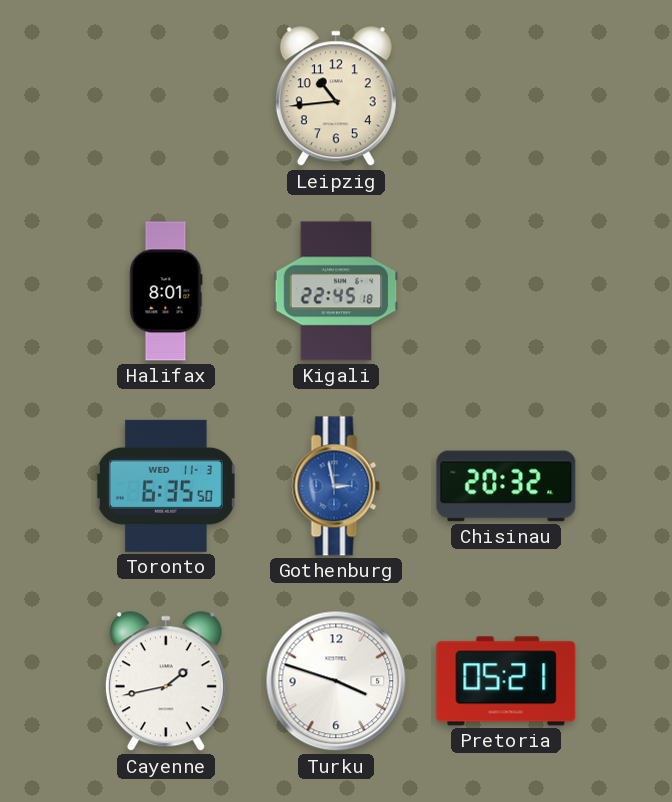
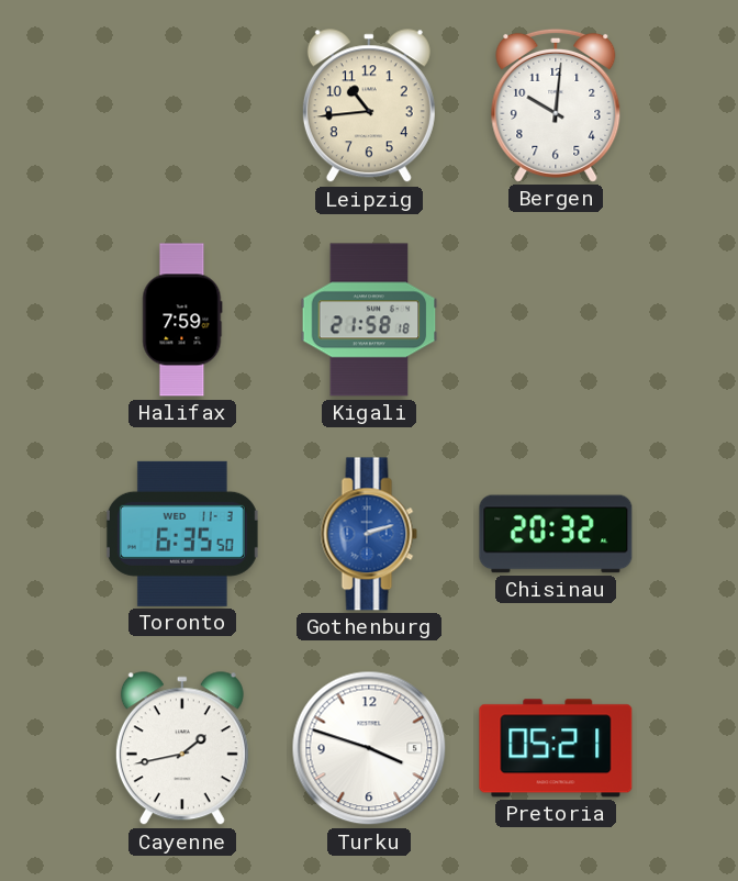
Bergen: none -> 10:01 (556, 105)
Halifax: 8:01 -> 7:59 (182, 320)
Kigali: 22:45 -> 21:58 (369, 320)
Gothenburg: 2:58 -> 2:12 (369, 534)
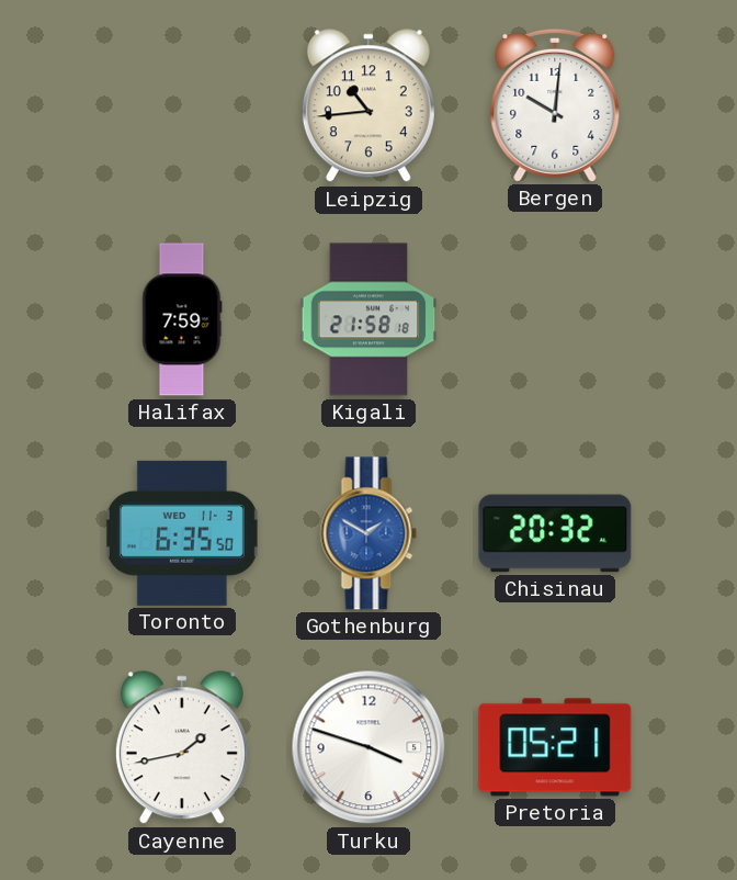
Gothenburg: 2:12 -> 1:50 (368, 533)
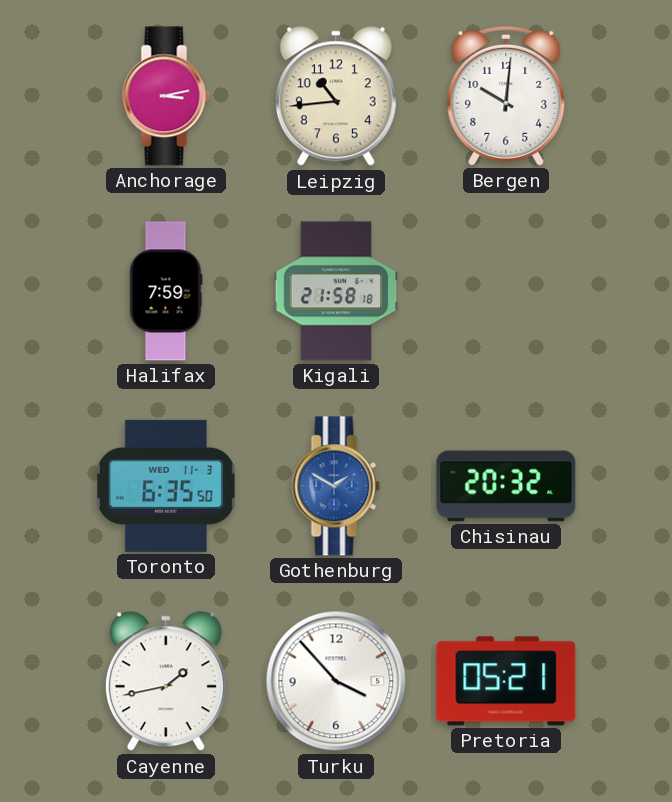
Anchorage: none -> 3:13 (166, 96)
Turku: 3:48 -> 3:53 (336, 681)
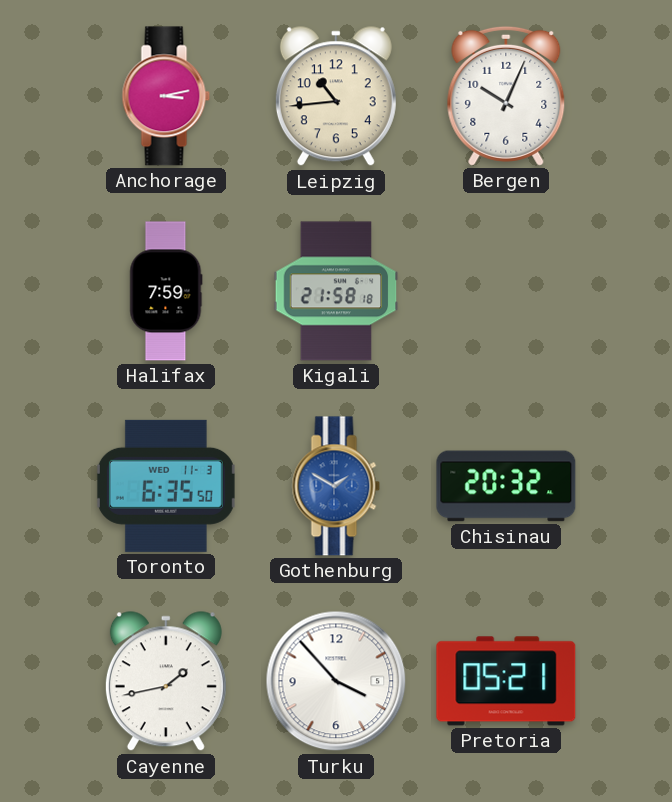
Bergen: 10:01 -> 10:04 (506, 96)
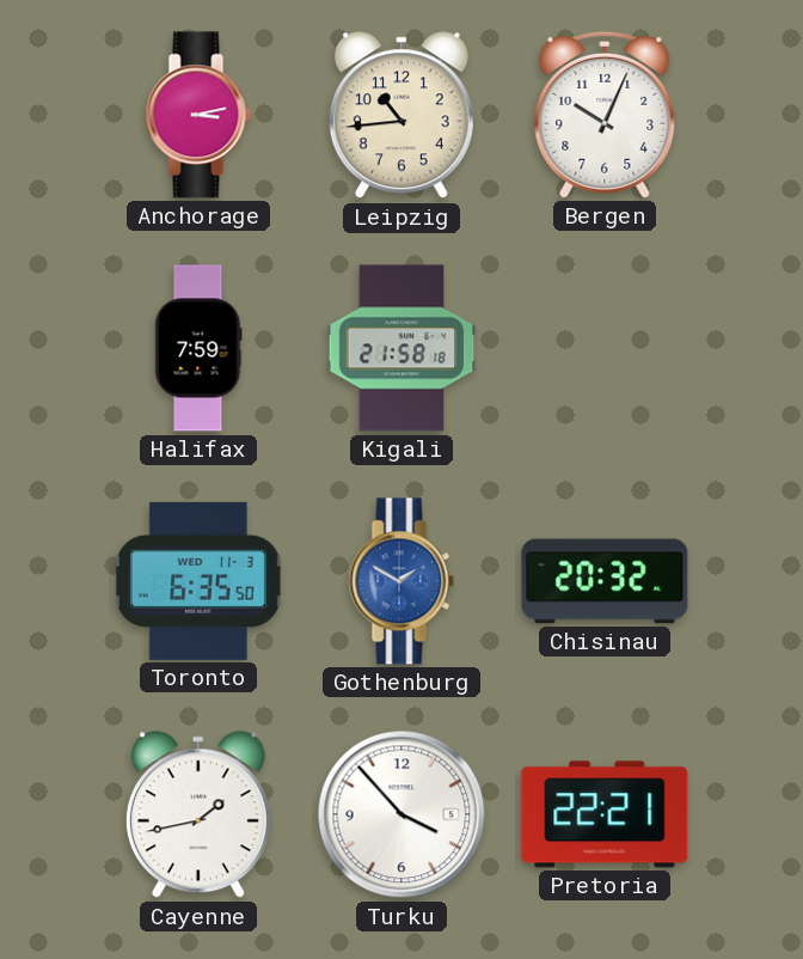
Pretoria: 05:21 -> 22:21 (605, 814)
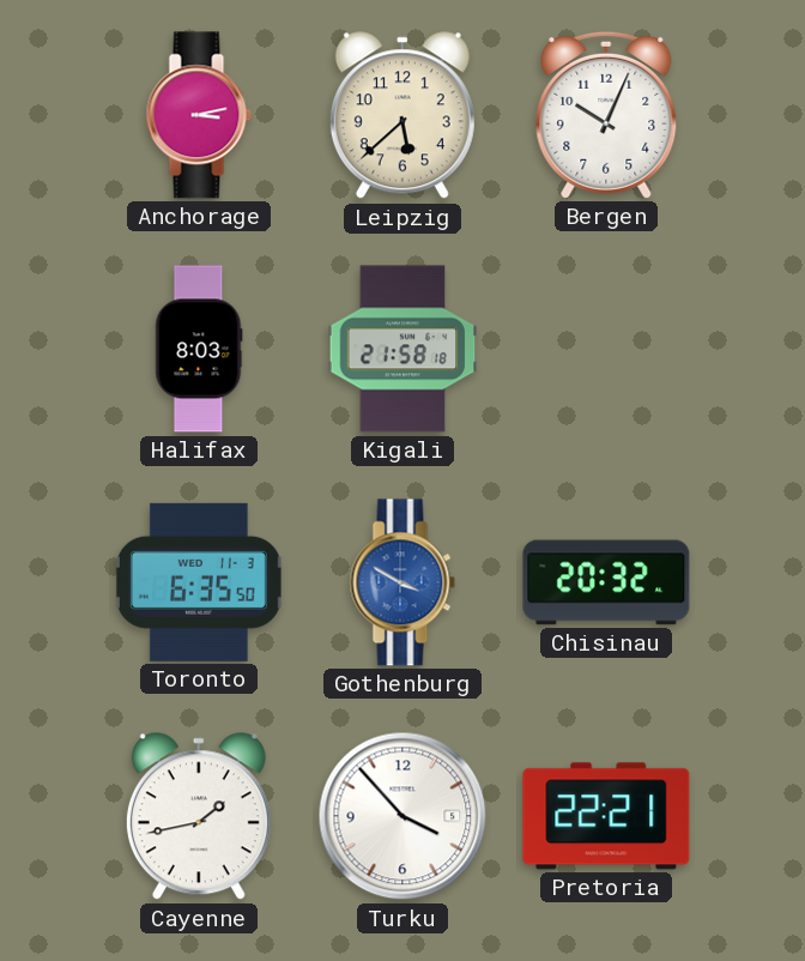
Leipzig: 10:44 -> 5:38 (402, 116)
Halifax: 7:59 -> 8:03 (199, 349)
Gothenburg: 1:50 -> 3:50 (402, 582)
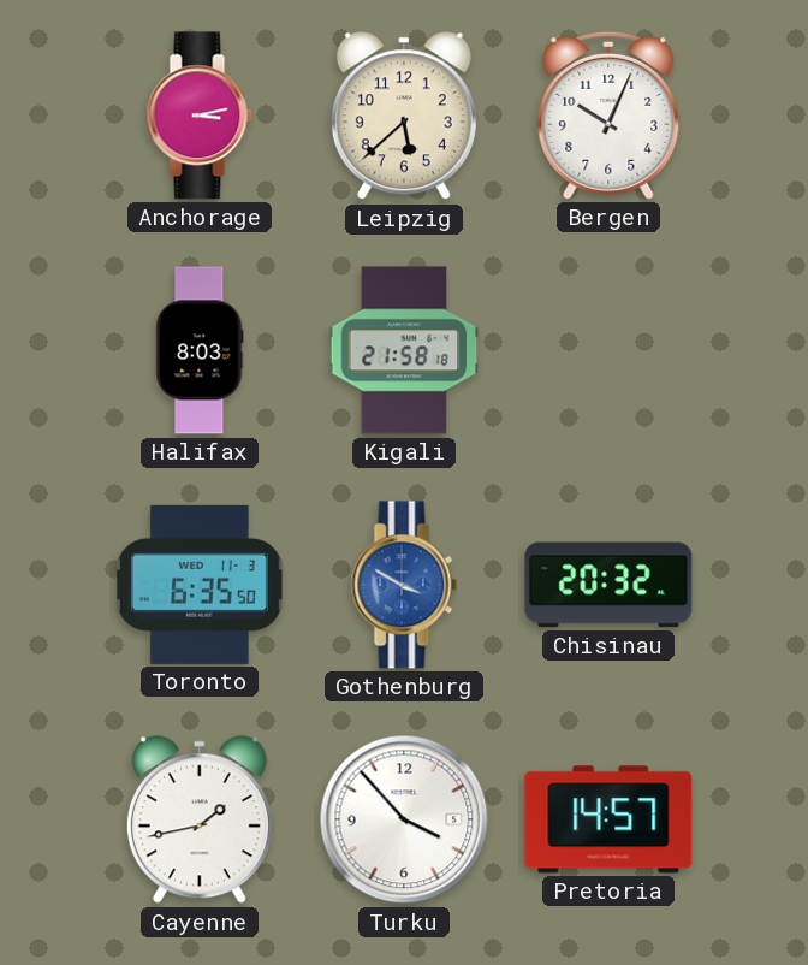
Pretoria: 22:21 -> 14:57 (608, 819)
